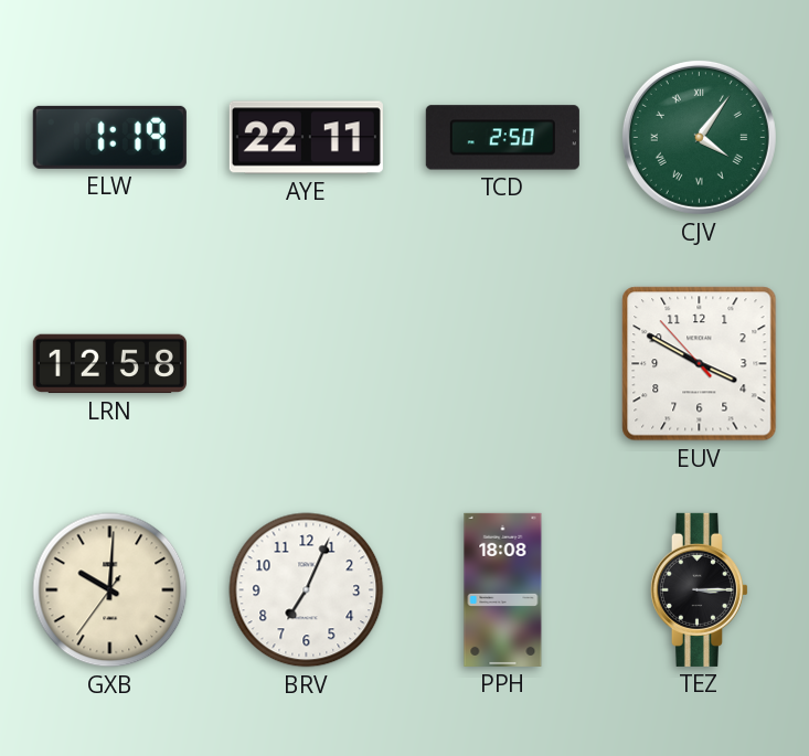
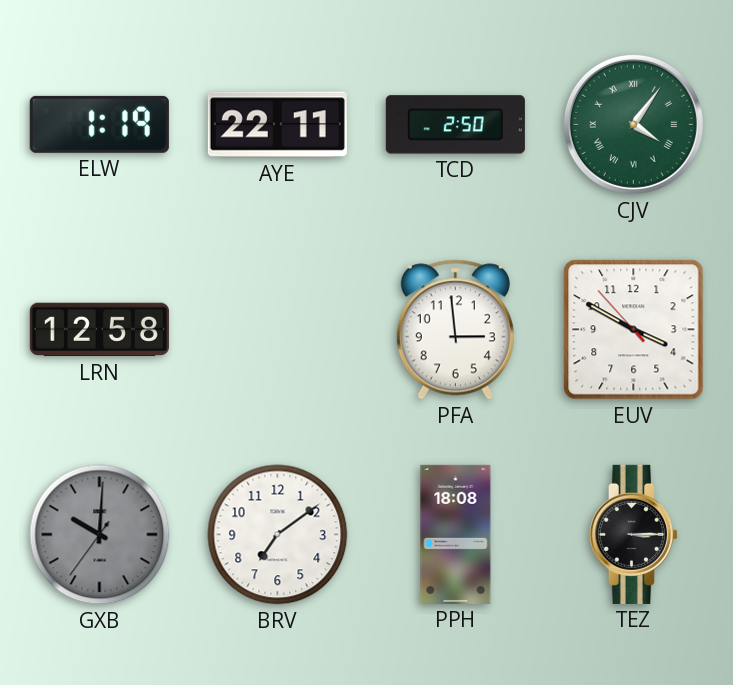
PFA: none -> 2:59 (455, 330)
GXB dial: cream -> grey (100, 535)
BRV: 7:04 -> 7:09 (278, 535)
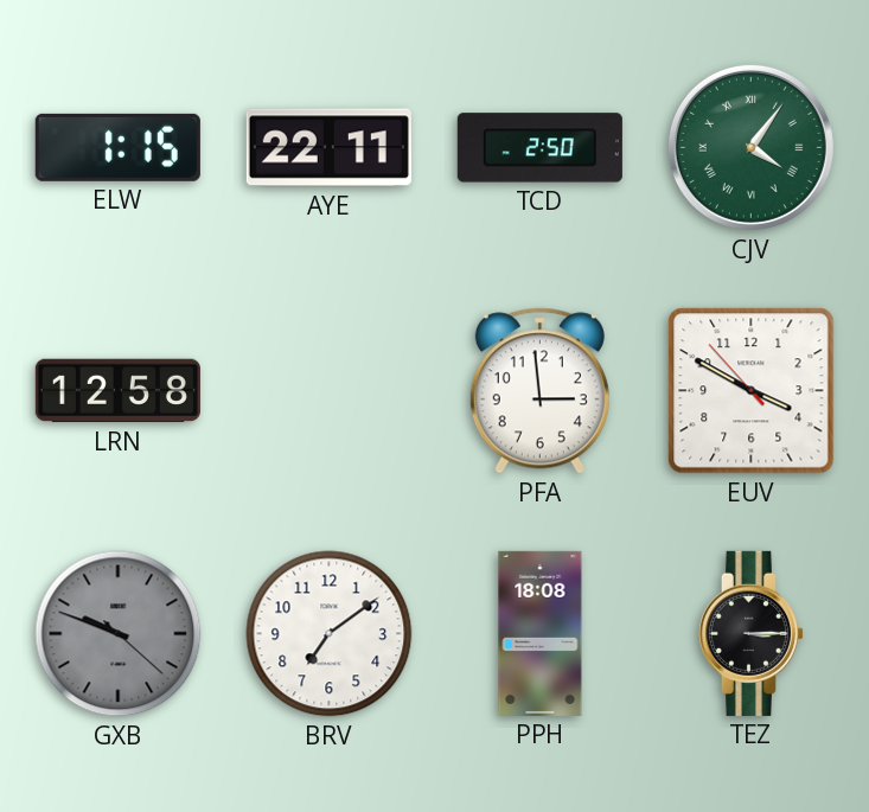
ELW: 1:19 -> 1:15 (117, 147)
GXB: 10:00 -> 9:48 (119, 634)
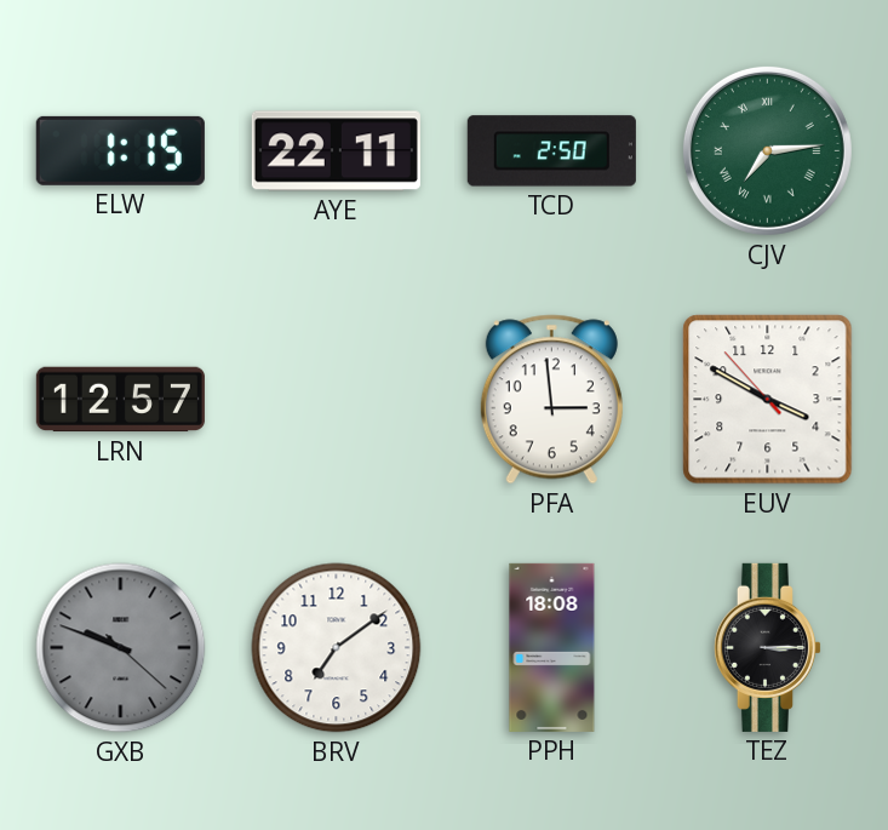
CJV: 4:06 -> 7:14 (767, 150)
LRN: 12:58 -> 12:57 (120, 400)
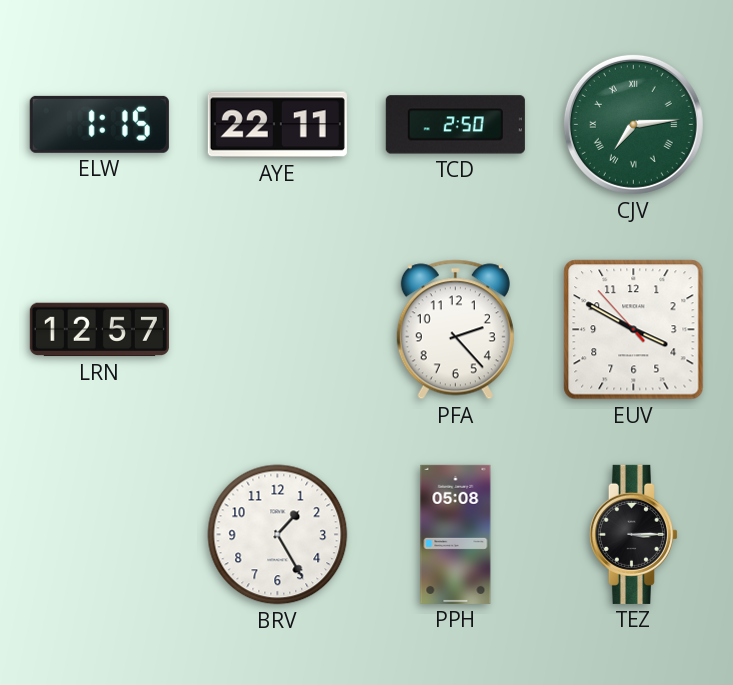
PFA: 2:59 -> 2:23 (455, 330)
GXB: 9:48 -> none (121, 648)
BRV: 7:09 -> 1:25 (278, 535)
PPH: 18:08 -> 05:08 (456, 534)
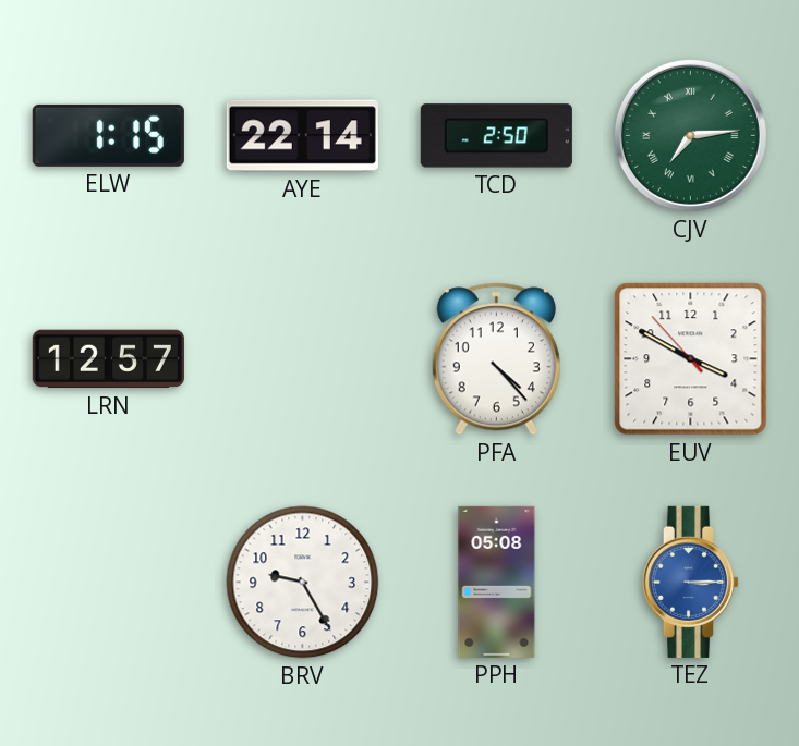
AYE: 22:11 -> 22:14 (302, 136)
PFA: 2:23 -> 4:23 (496, 359)
BRV: 1:25 -> 9:25 (303, 583)
TEZ dial: black -> blue (690, 582)
